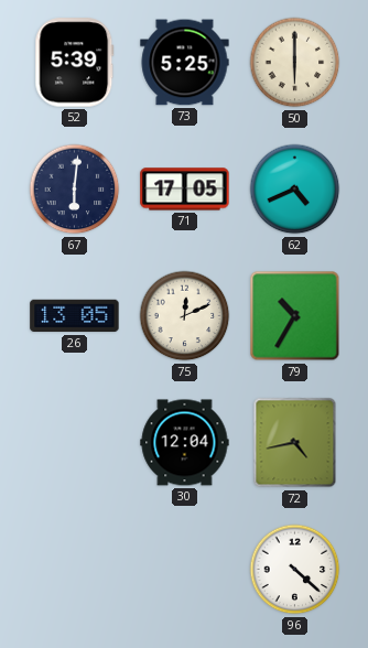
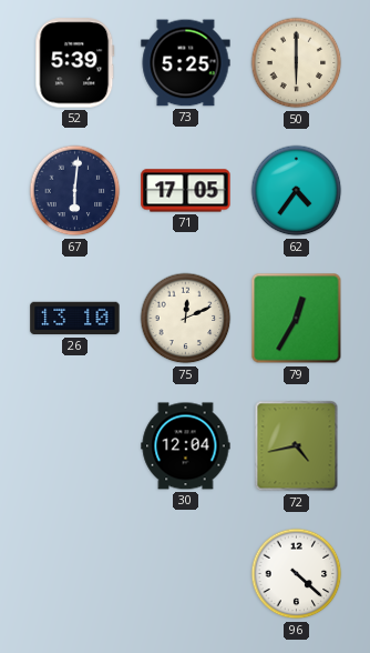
62: 4:41 -> 4:36 (297, 191)
26: 13:05 -> 13:10 (75, 319)
79: 10:35 -> 12:35 (297, 319)
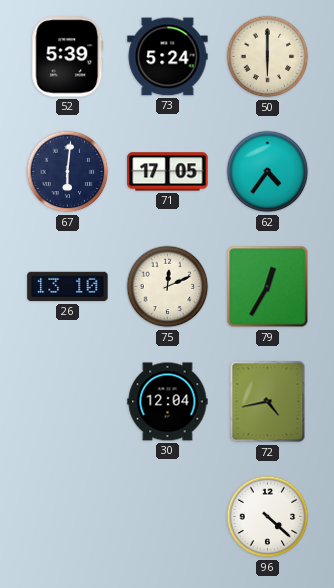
73: 5:25 -> 5:24 (168, 57)
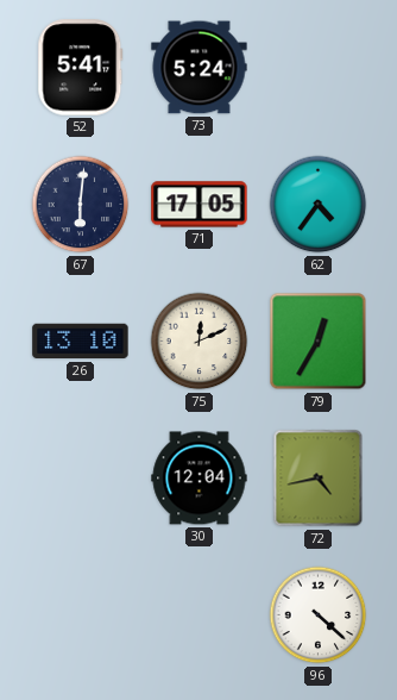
52: 5:39 -> 5:41 (81, 68)
50: 6:00 -> none (268, 57)
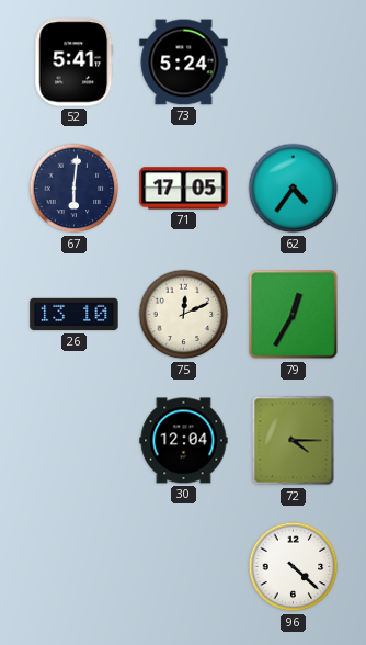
72: 4:43 -> 4:15 (294, 441)
